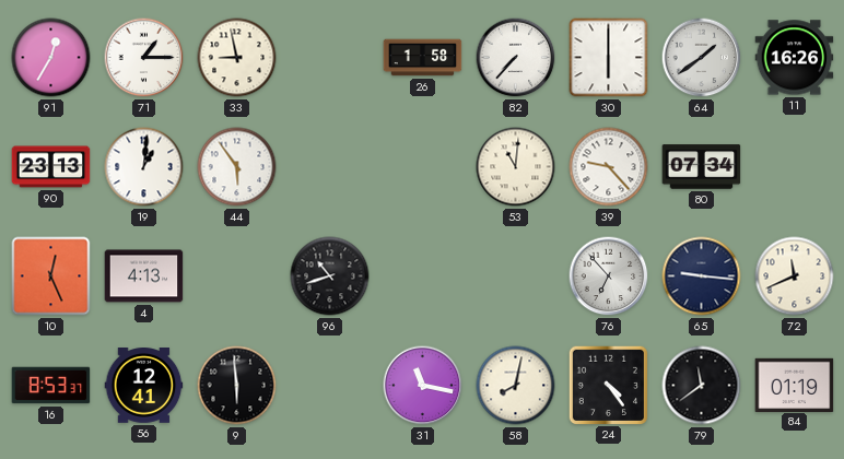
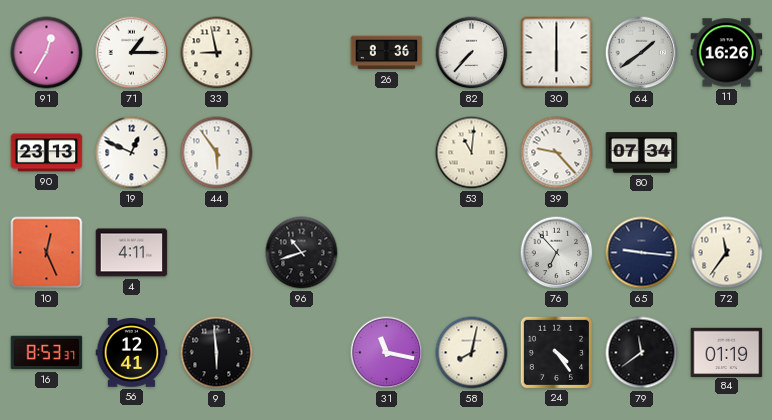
26: 1:58 -> 8:36 (387, 53)
19: 1:01 -> 12:49 (132, 153)
4: 4:13 -> 4:11 (132, 253)
72: 11:41 -> 11:36 (727, 253)
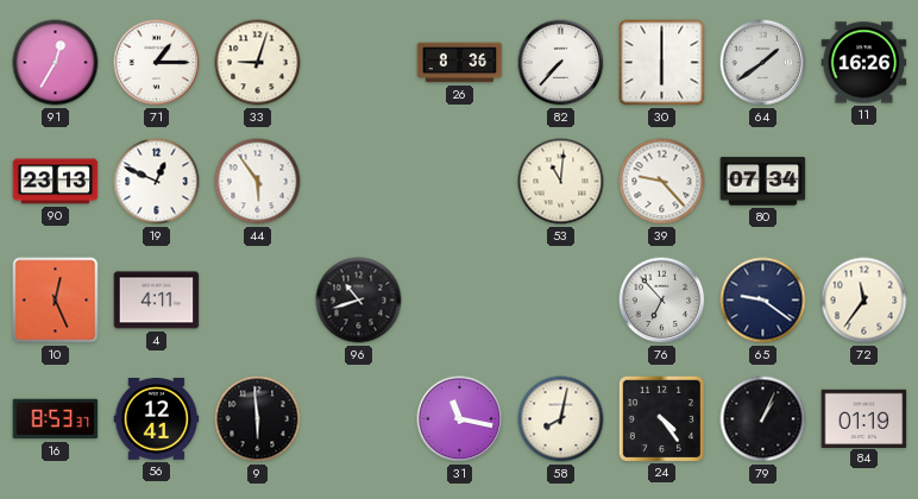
33: 8:58 -> 9:03 (258, 63)
65: 9:16 -> 9:21 (763, 301)
79: 11:39 -> 1:04 (763, 419)
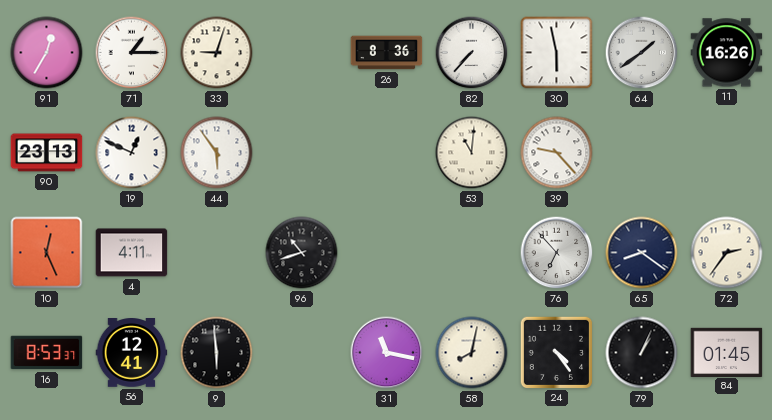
30: 6:00 -> 5:58 (557, 53)
80: 07:34 -> none (763, 182)
65: 9:21 -> 8:21 (642, 253)
72: 11:36 -> 2:36 (727, 253)
84: 01:19 -> 01:45 (727, 352)
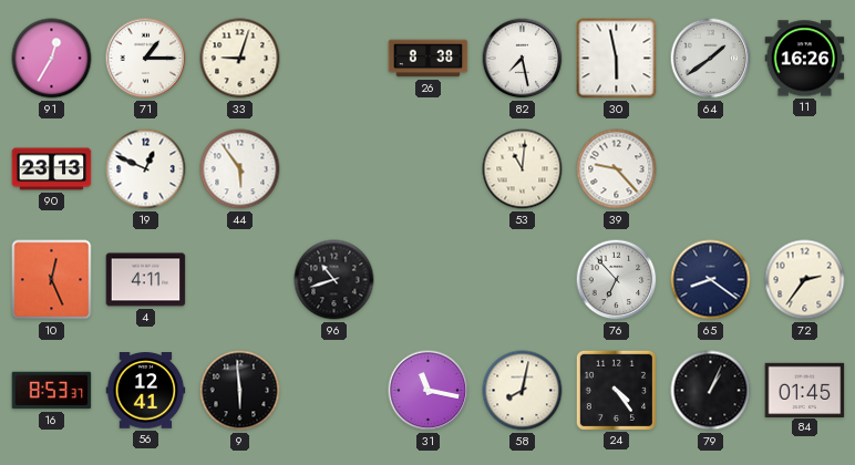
26: 8:36 -> 8:38 (429, 59)
82: 7:37 -> 7:28 (523, 59)
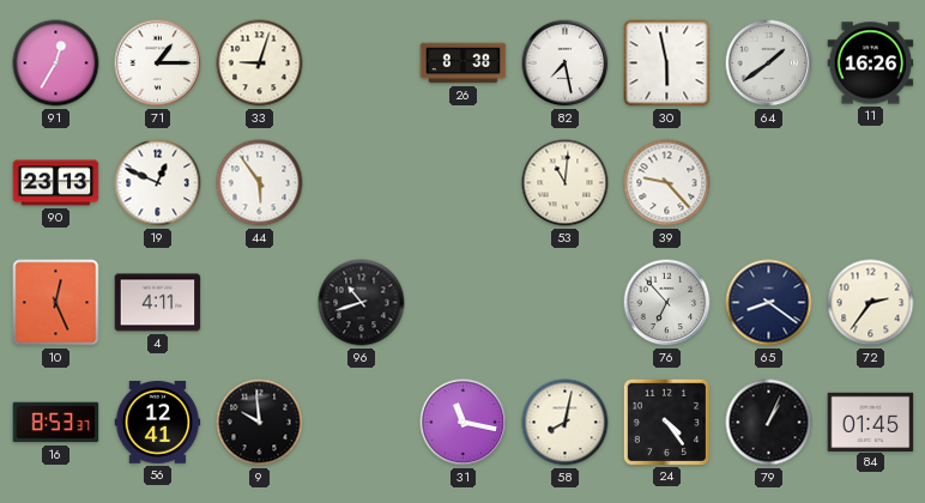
9: 5:59 -> 9:59 (260, 423)
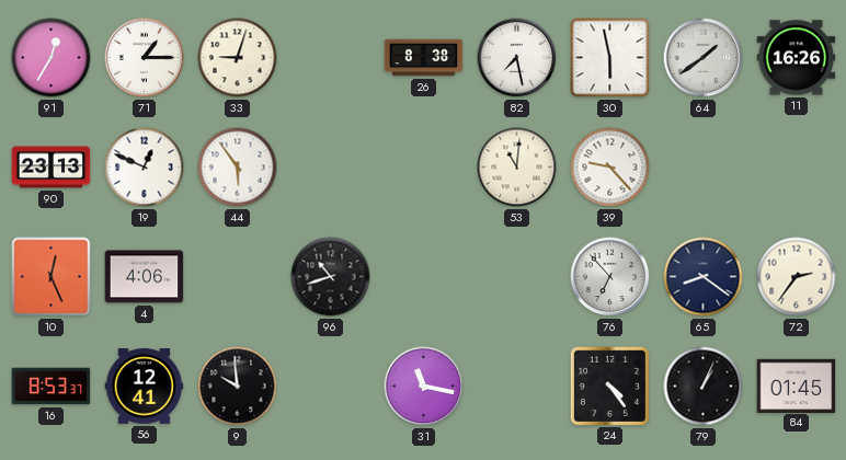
4: 4:11 -> 4:06 (145, 277)
58: 8:02 -> none (566, 423)
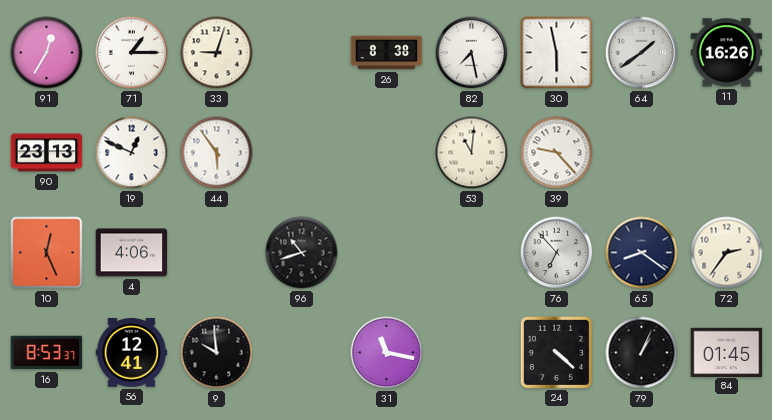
24: 4:24 -> 4:22 (556, 352)
